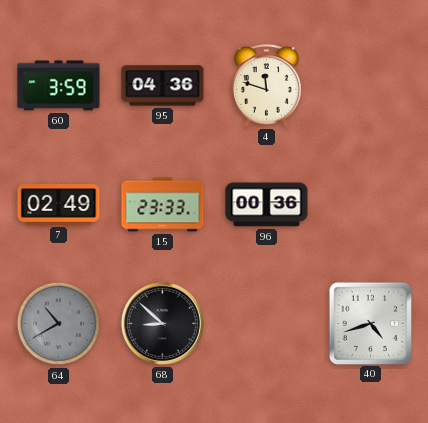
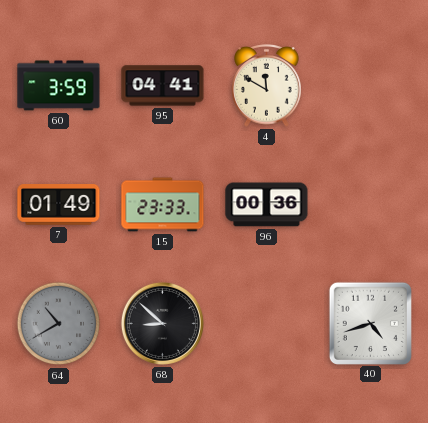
95: 04:36 -> 04:41 (163, 86)
4: 11:48 -> 11:50 (267, 86)
7: 02:49 -> 01:49 (59, 205)
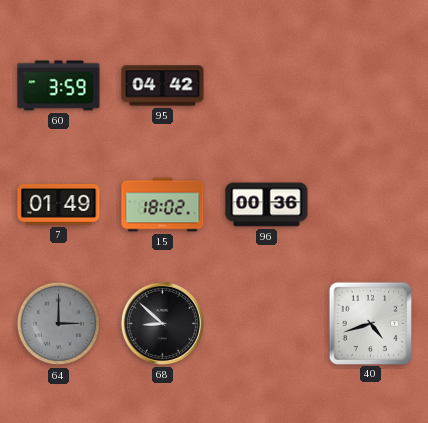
95: 04:41 -> 04:42 (163, 86)
4: 11:50 -> none (267, 86)
15: 23:33 -> 18:02 (163, 205)
64: 10:40 -> 3:00 (59, 324)
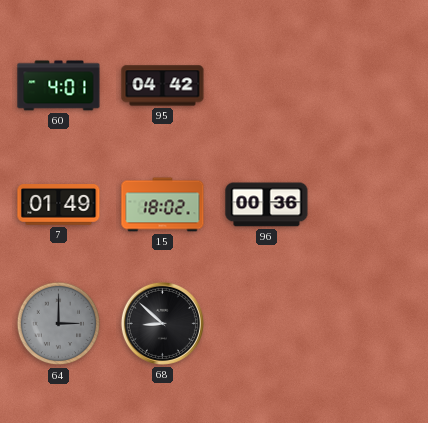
60: 3:59 -> 4:01 (59, 86)
40: 4:42 -> none (370, 323)
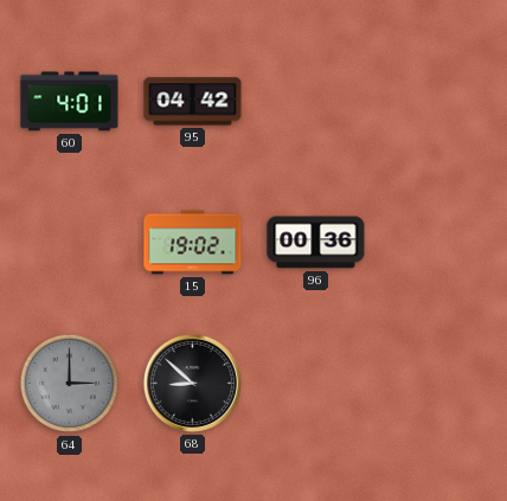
7: 01:49 -> none (59, 205)
15: 18:02 -> 19:02 (193, 243)
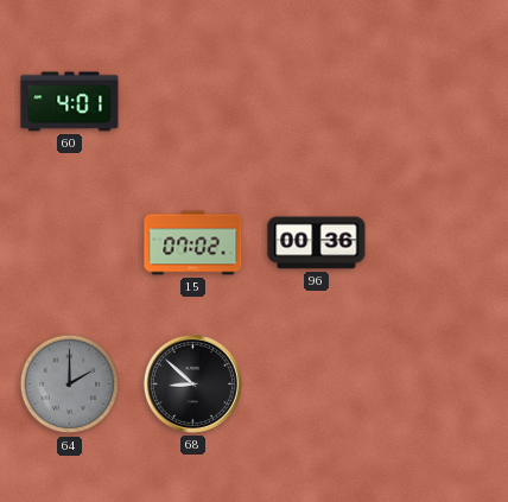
95: 04:42 -> none (193, 102)
15: 19:02 -> 07:02 (193, 243)
64: 3:00 -> 2:00 (70, 385)
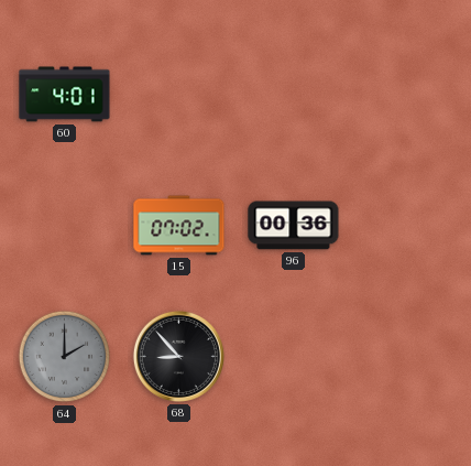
68: 8:52 -> 8:53 (178, 356)
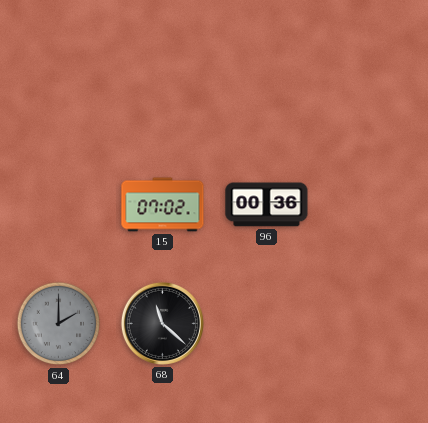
60: 4:01 -> none (65, 95)
68: 8:53 -> 11:22 (162, 323)
